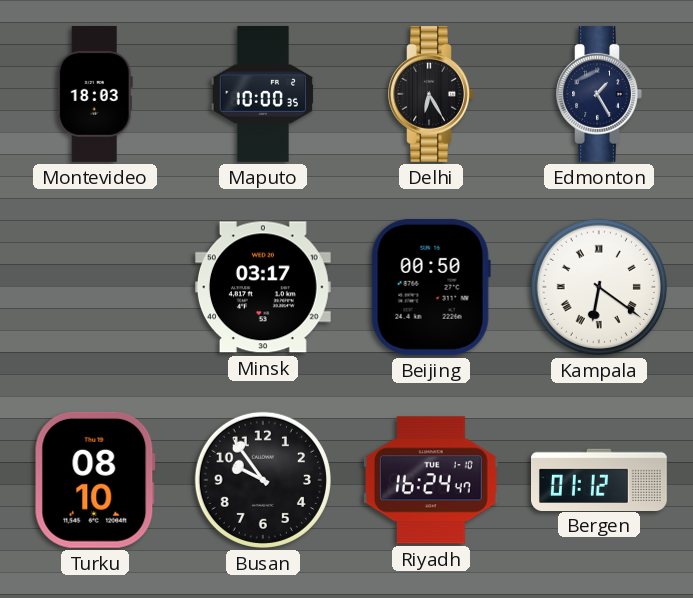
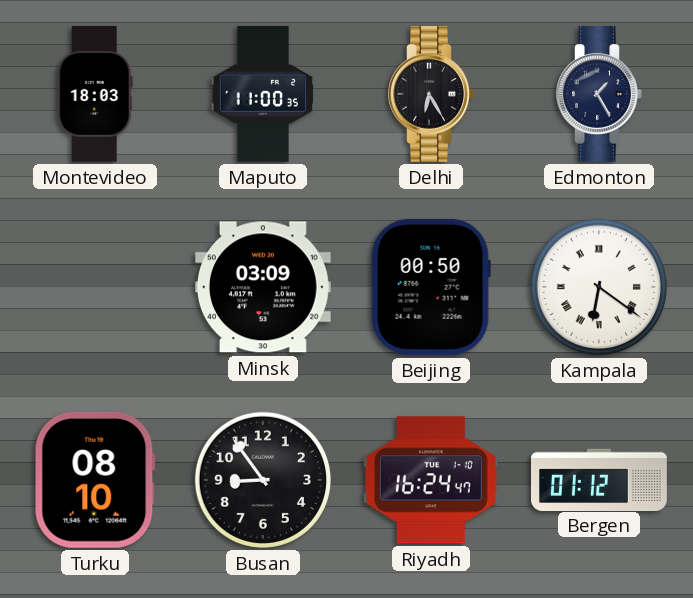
Maputo: 10:00 -> 11:00 (262, 94)
Minsk: 03:17 -> 03:09 (263, 287)
Busan: 9:54 -> 8:54 (263, 480)
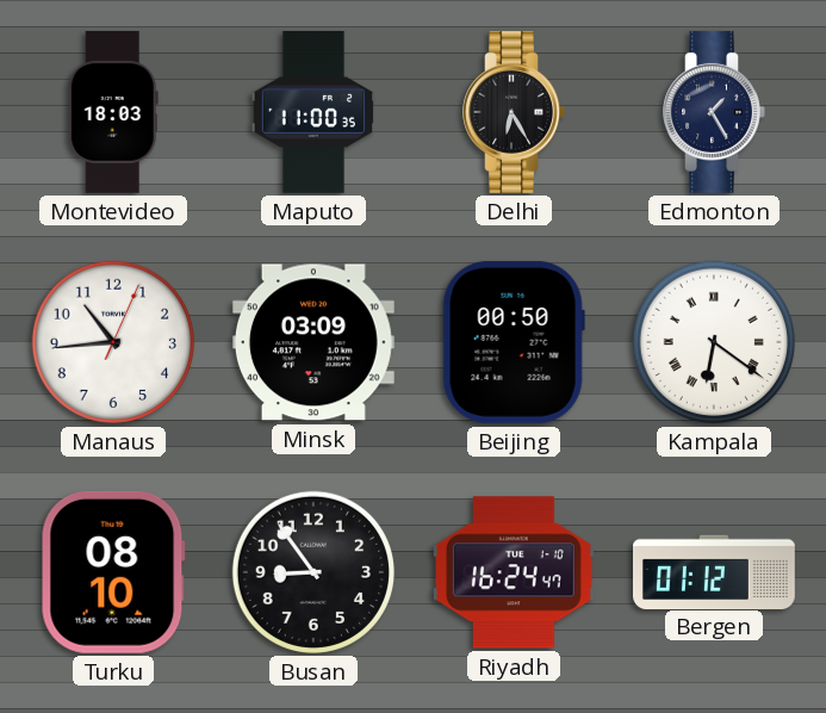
Manaus: none -> 10:44 (113, 342)
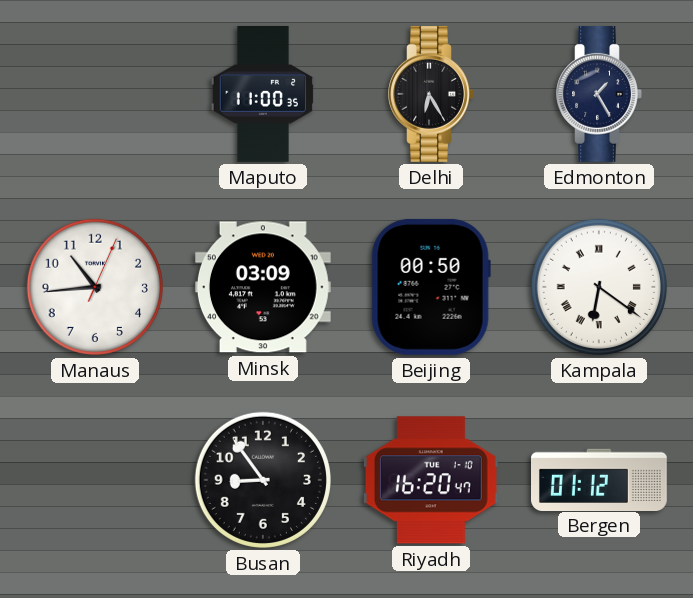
Montevideo: 18:03 -> none (113, 112)
Turku: 08:10 -> none (113, 572)
Riyadh: 16:24 -> 16:20 (431, 480)
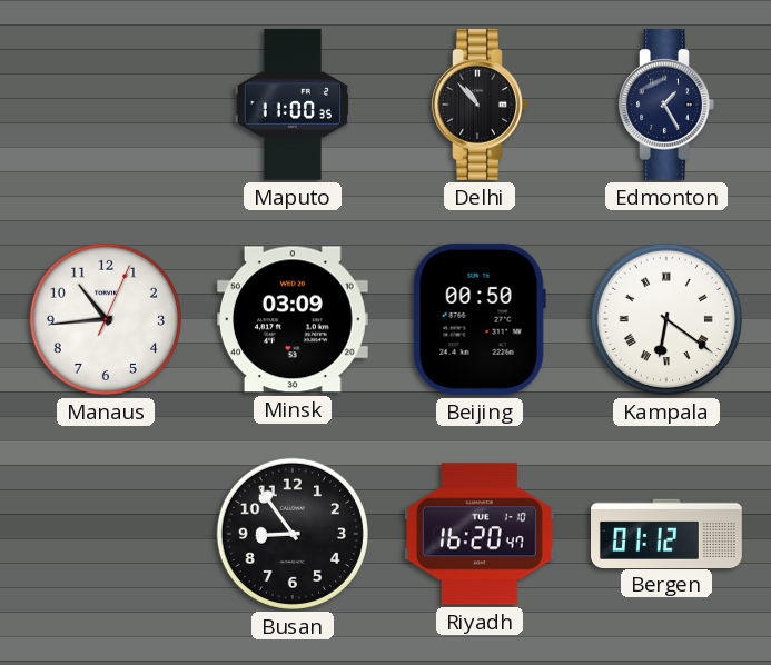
Delhi: 6:25 -> 10:53 (480, 105)
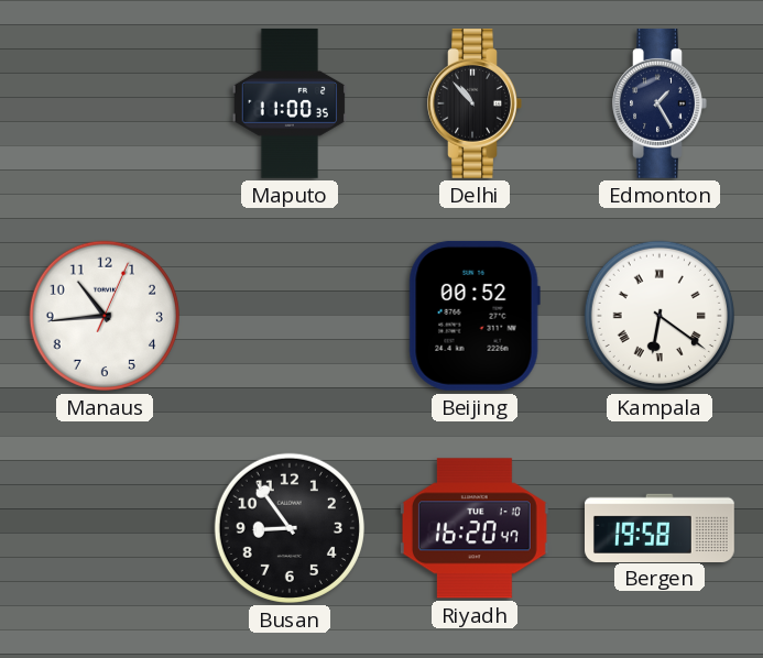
Minsk: 03:09 -> none (293, 319)
Beijing: 00:50 -> 00:52 (475, 316)
Bergen: 01:12 -> 19:58 (661, 527)
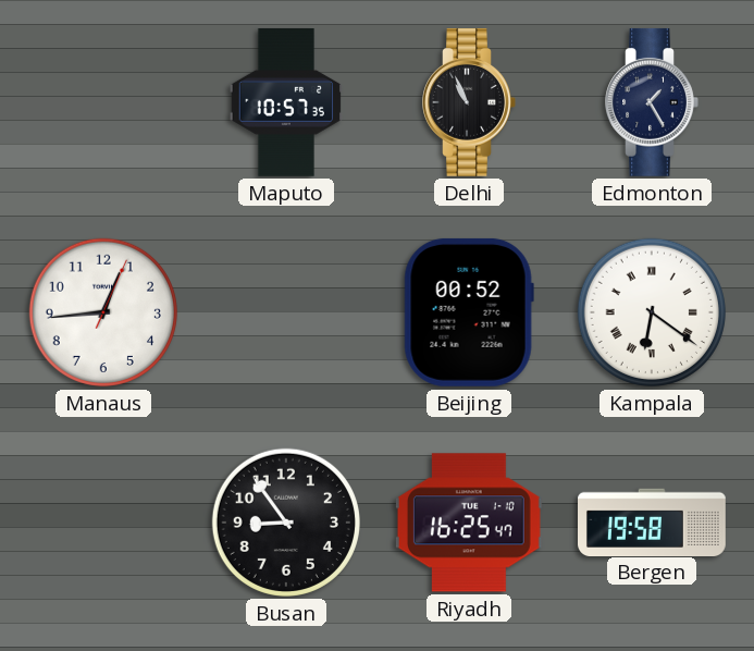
Maputo: 11:00 -> 10:57 (285, 102)
Delhi: 10:53 -> 10:56 (469, 102)
Manaus: 10:44 -> 12:44 (103, 312)
Riyadh: 16:20 -> 16:25 (469, 523)
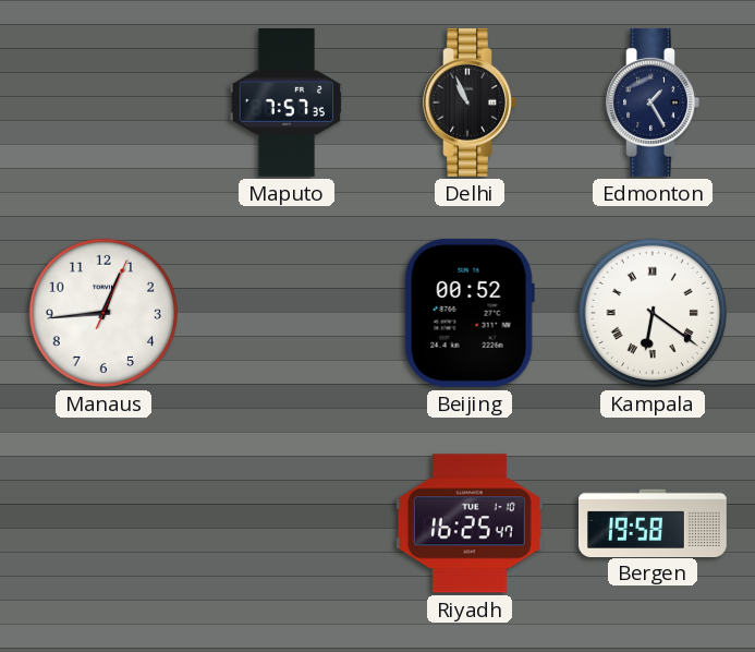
Maputo: 10:57 -> 7:57 (285, 102)
Busan: 8:54 -> none (286, 523)
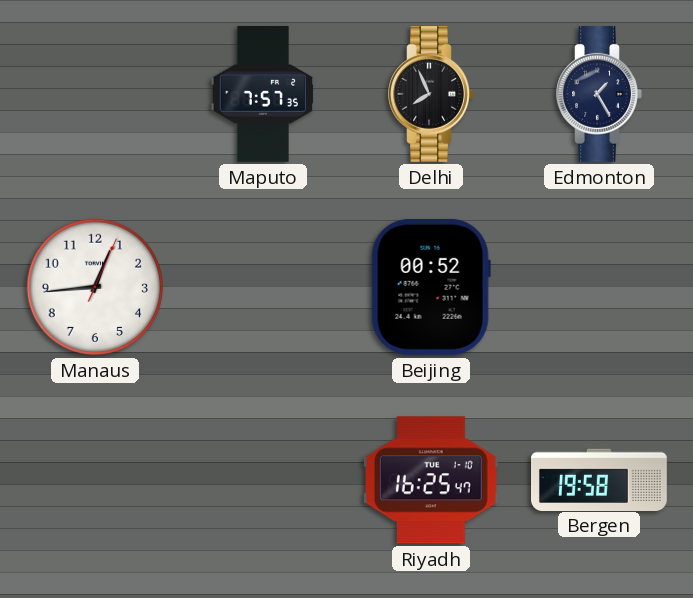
Delhi: 10:56 -> 7:56 (431, 94)
Kampala: 6:21 -> none (653, 313)
